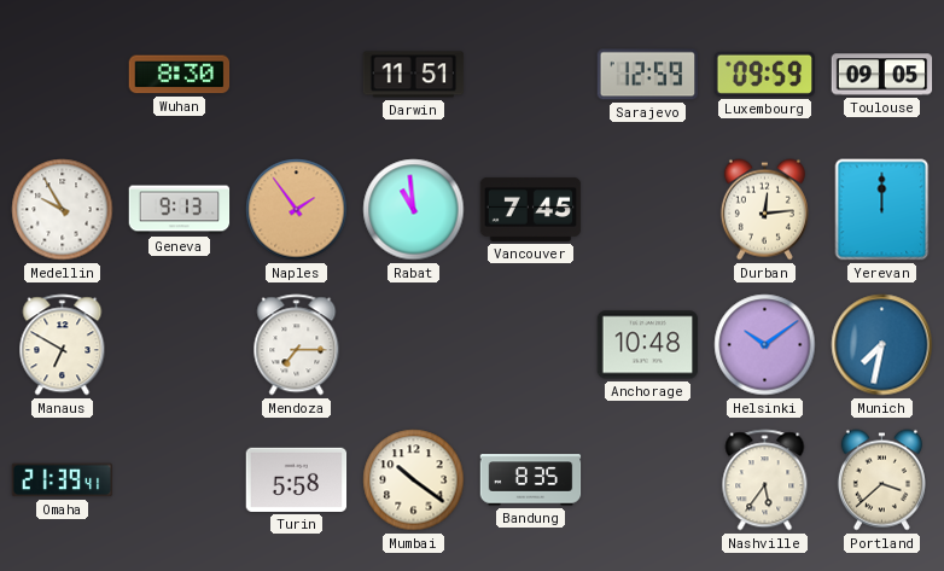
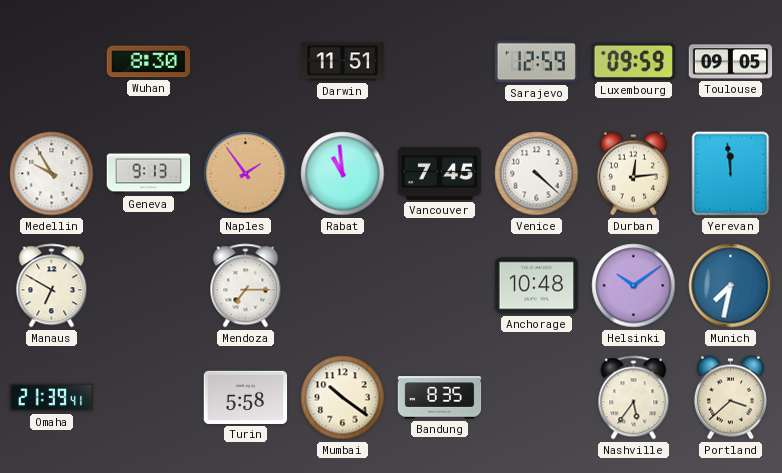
Venice: none -> 4:22 (537, 174)
Yerevan: 12:00 -> 11:59 (731, 174)
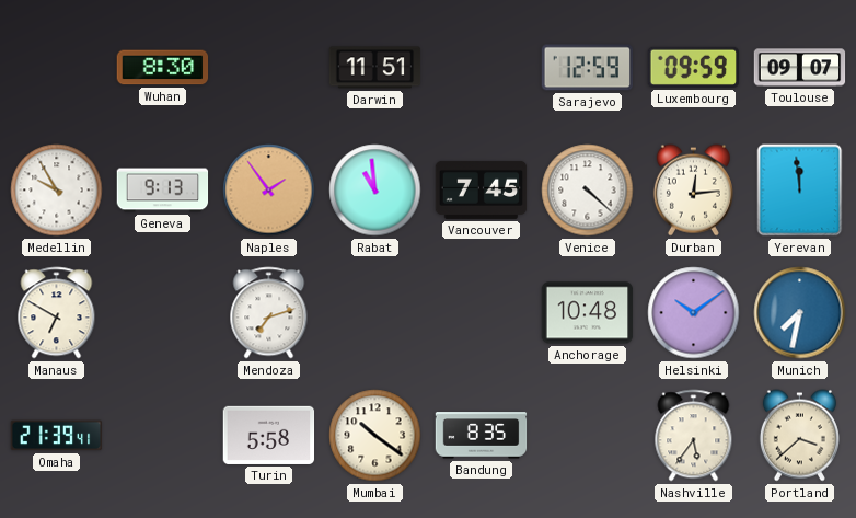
Toulouse: 09:05 -> 09:07 (800, 68)
Mendoza: 7:15 -> 7:12 (269, 313)
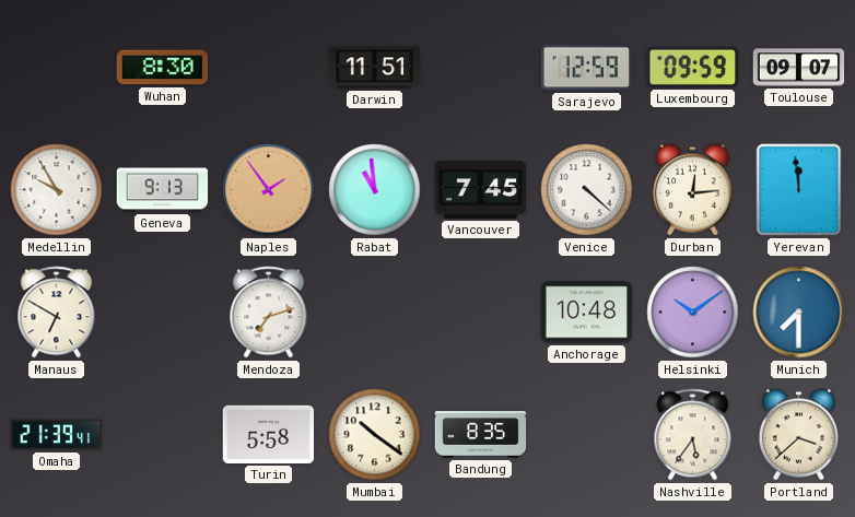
Munich: 7:32 -> 7:30 (799, 313)
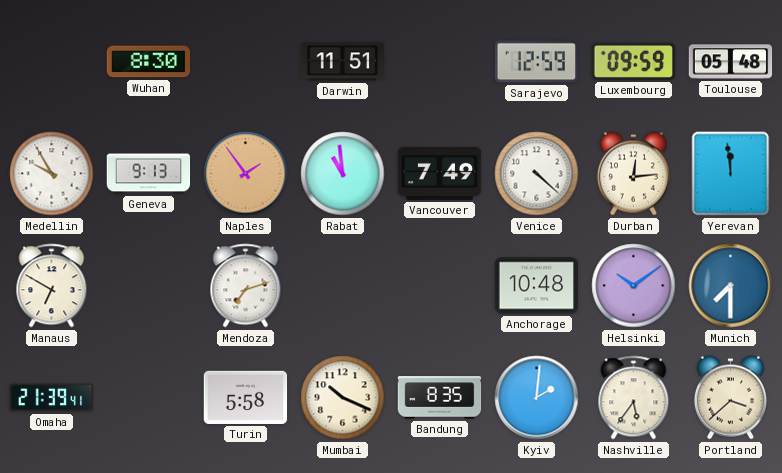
Toulouse: 09:07 -> 05:48 (731, 62)
Vancouver: 7:45 -> 7:49 (440, 173)
Mumbai: 10:21 -> 10:19 (343, 398)
Kyiv: none -> 2:01 (537, 398)
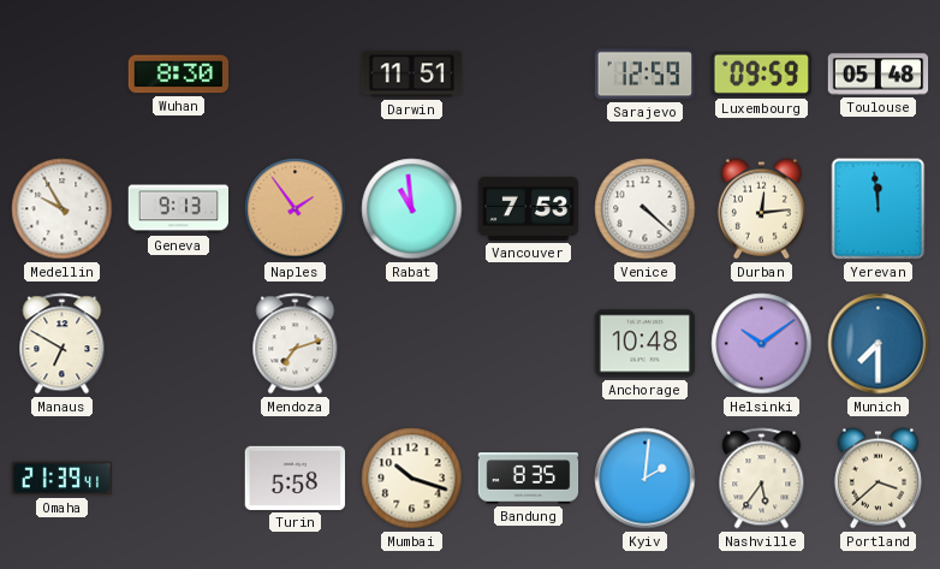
Vancouver: 7:49 -> 7:53 (529, 208)
Mumbai: 10:19 -> 10:18 (412, 479)
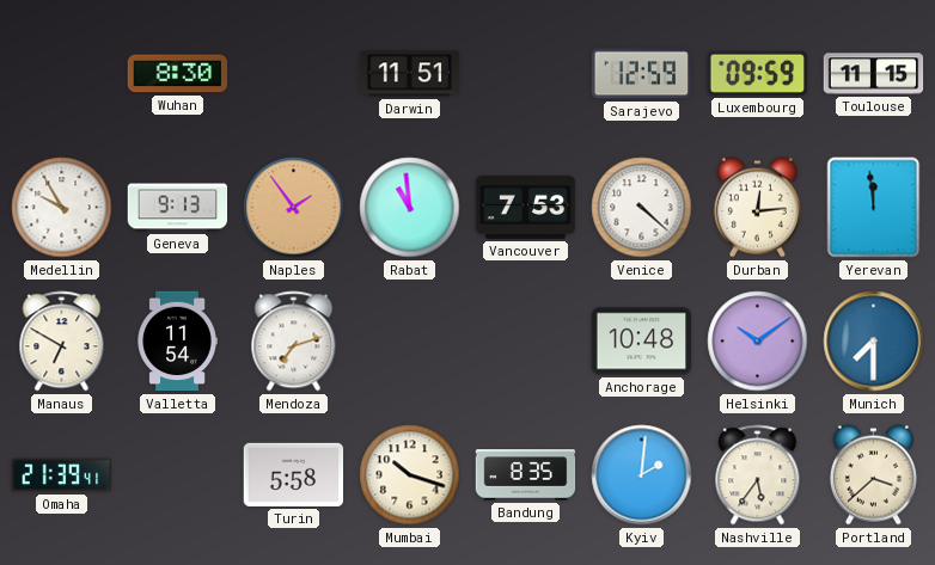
Toulouse: 05:48 -> 11:15 (874, 74)
Valletta: none -> 11:54 (177, 342)
